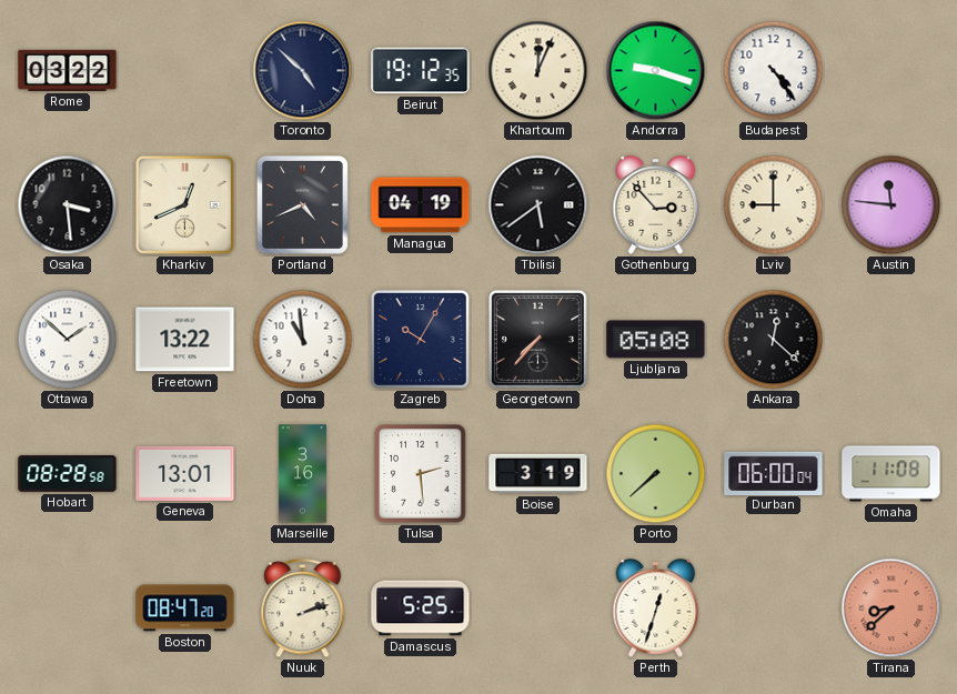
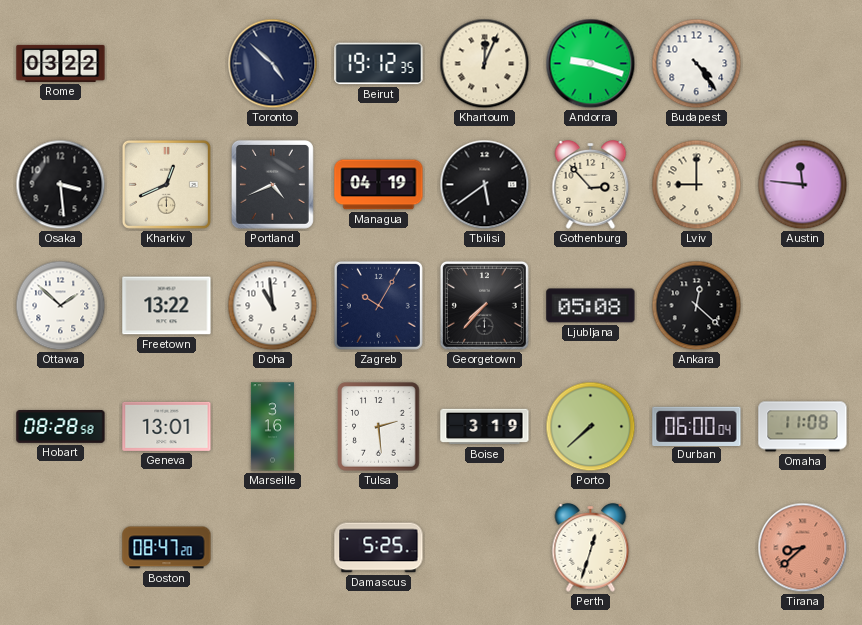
Nuuk: 2:12 -> none (303, 610)
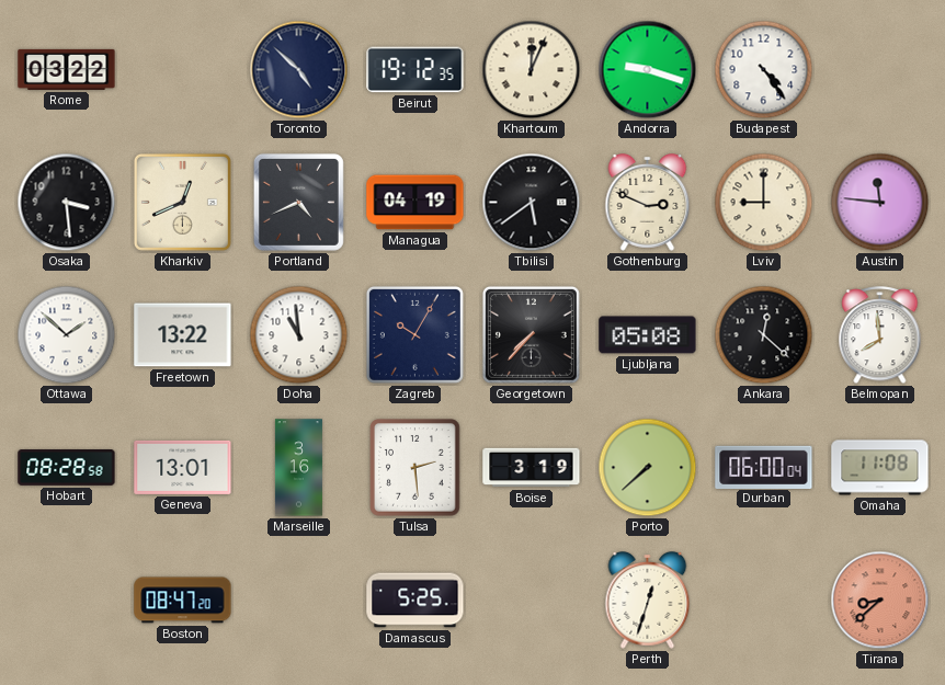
Gothenburg: 2:53 -> 2:49 (648, 203)
Belmopan: none -> 7:59 (880, 336)
